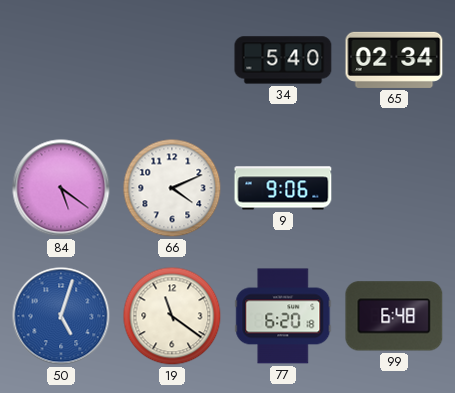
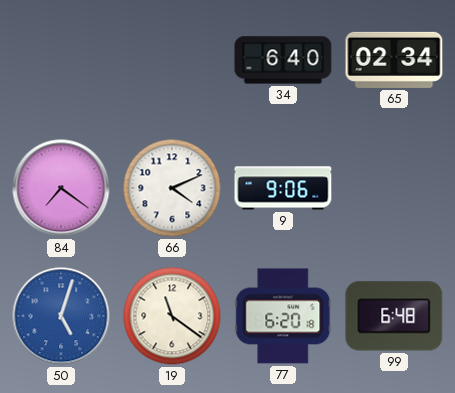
34: 5:40 -> 6:40 (283, 60)
84: 5:21 -> 7:21 (61, 188)
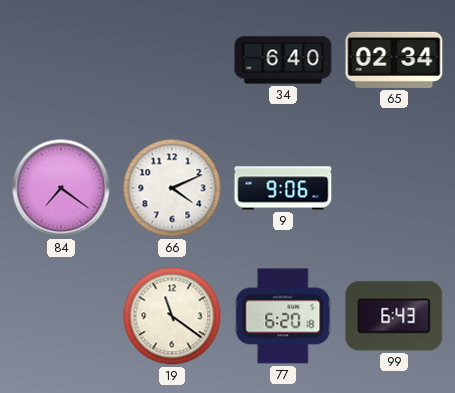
50: 5:03 -> none (61, 316)
99: 6:48 -> 6:43 (394, 316)
